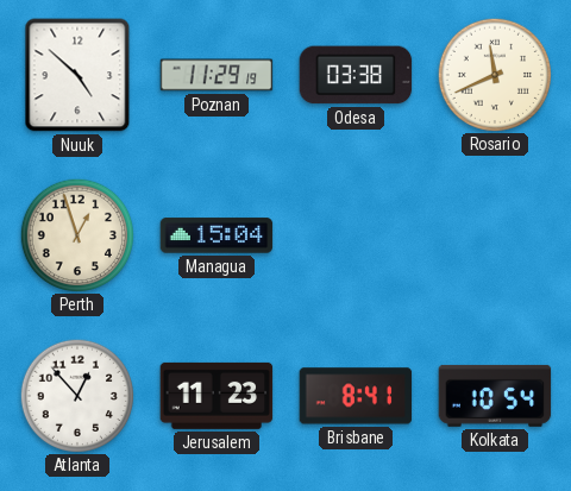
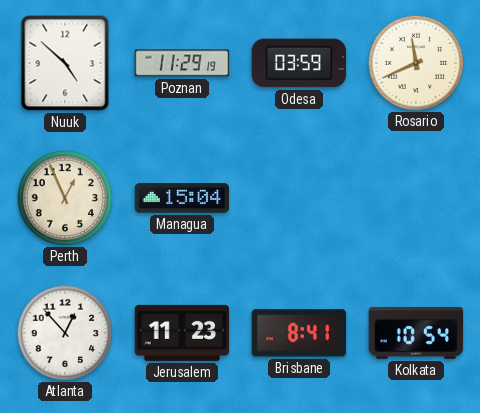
Odesa: 03:38 -> 03:59 (299, 63)
Perth: 12:57 -> 12:56 (64, 197)
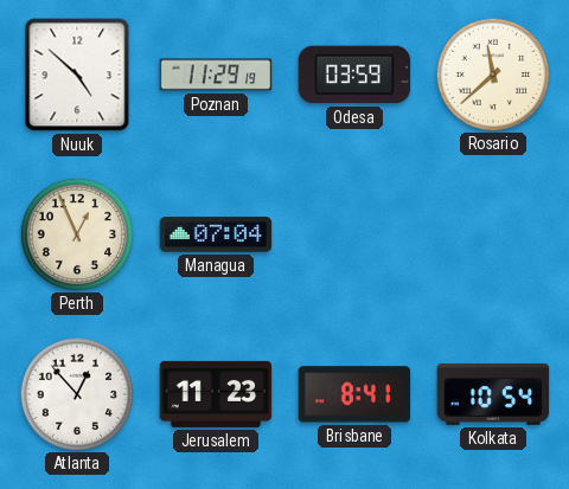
Rosario: 11:41 -> 11:38 (492, 73)
Managua: 15:04 -> 07:04 (216, 234)
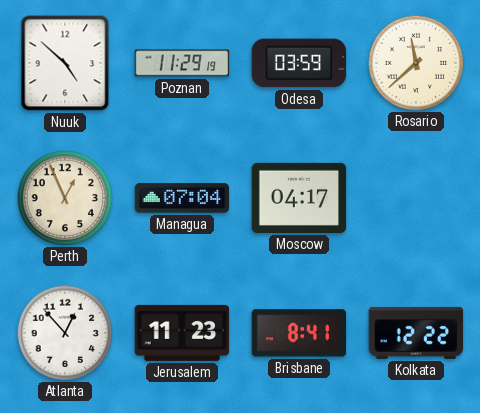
Moscow: none -> 04:17 (299, 198)
Kolkata: 10:54 -> 12:22 (416, 333)
